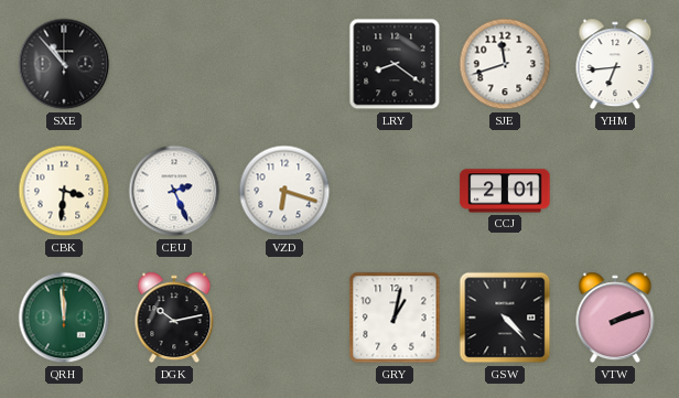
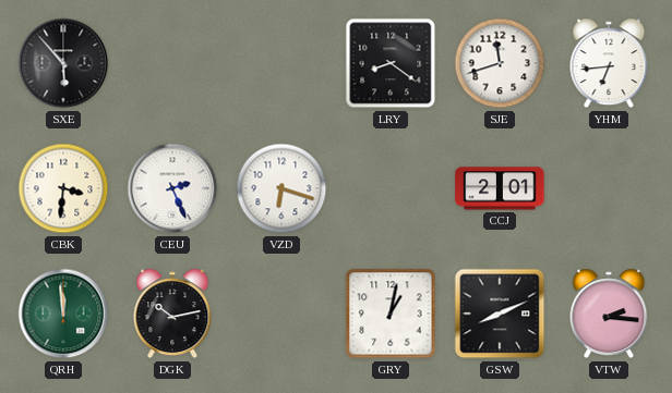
SXE: 10:53 -> 5:53 (63, 63)
GSW: 4:23 -> 8:11 (500, 314)
VTW: 2:12 -> 2:16 (609, 314)
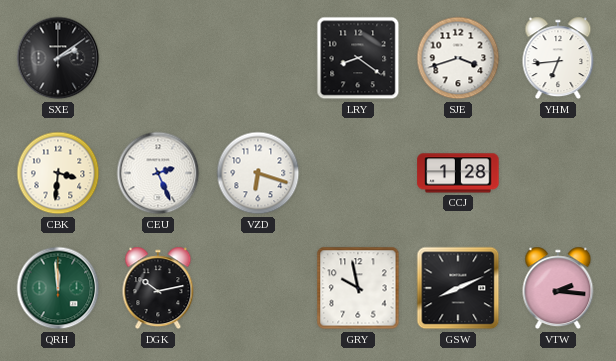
SXE: 5:53 -> 2:09 (58, 58)
SJE: 11:42 -> 3:42 (458, 58)
CCJ: 2:01 -> 1:28 (458, 173)
GRY: 1:02 -> 9:58 (358, 288)
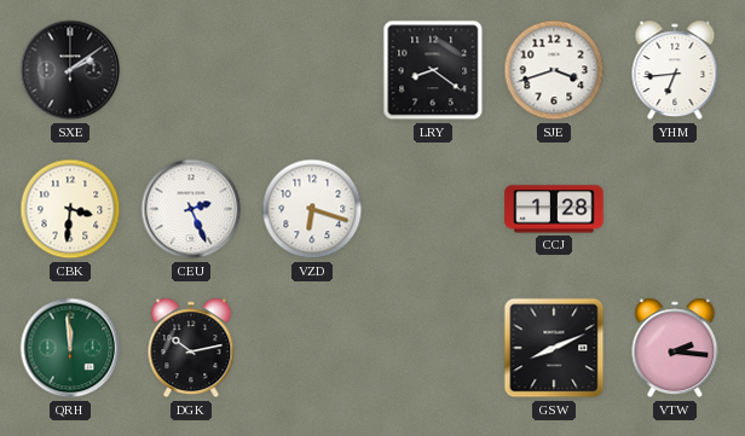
GRY: 9:58 -> none (358, 288)
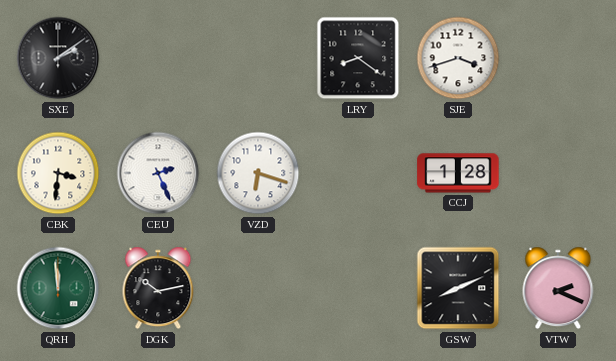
YHM: 6:44 -> none (675, 70)
VTW: 2:16 -> 2:19 (558, 288)
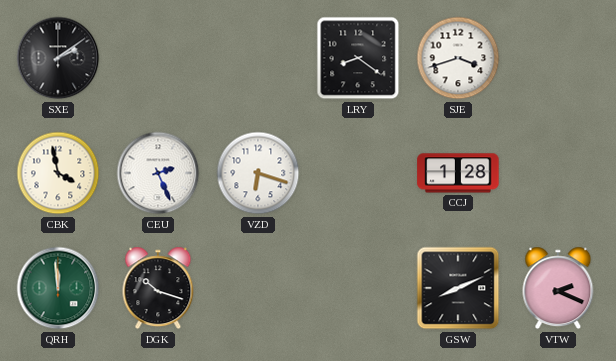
CBK: 3:31 -> 3:58 (58, 173)
DGK: 10:13 -> 10:18 (158, 288)
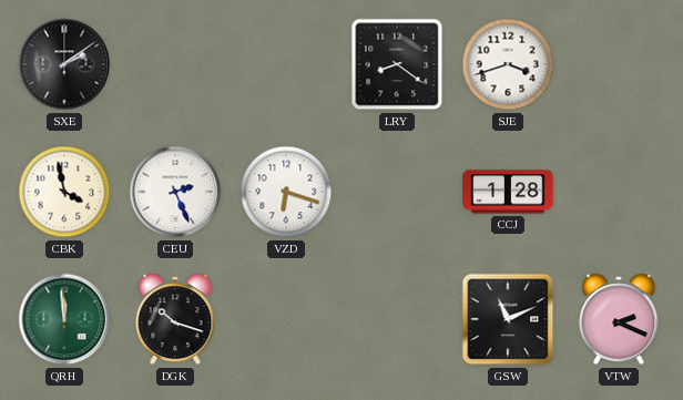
GSW: 8:11 -> 11:11 (508, 319)
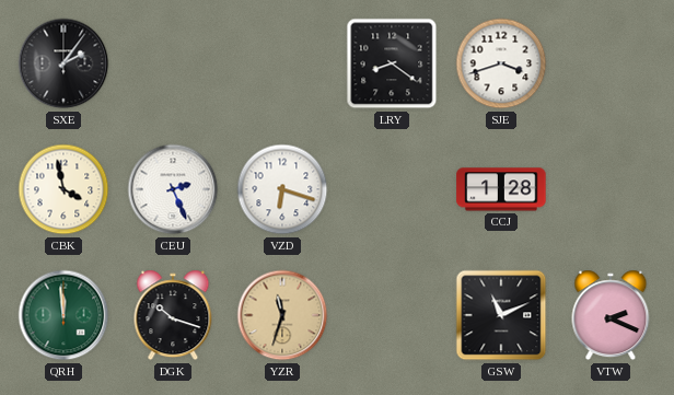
SXE: 2:09 -> 2:06 (63, 63)
YZR: none -> 11:33 (282, 315)
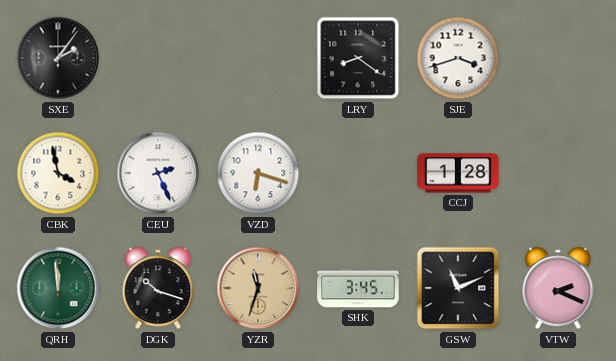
SHK: none -> 3:45 (358, 288)
